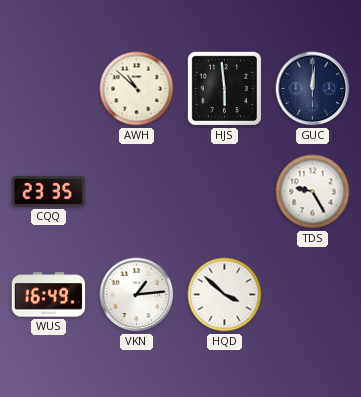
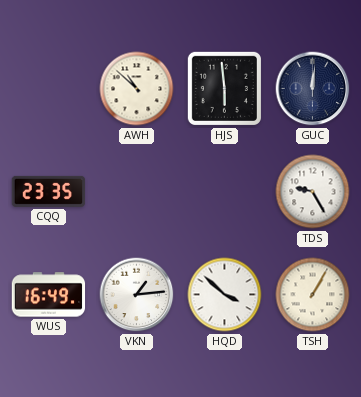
TSH: none -> 1:05 (313, 295)
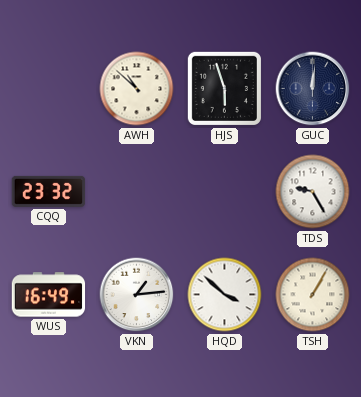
HJS: 5:59 -> 5:57 (224, 88)
CQQ: 23:35 -> 23:32 (49, 191)
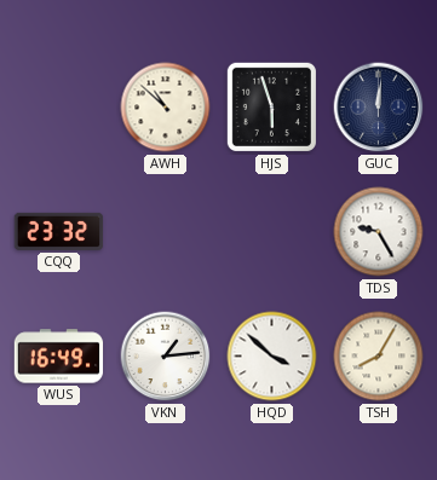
TSH: 1:05 -> 8:05 (379, 357)
